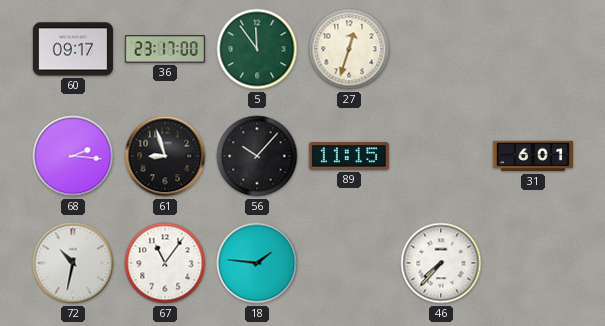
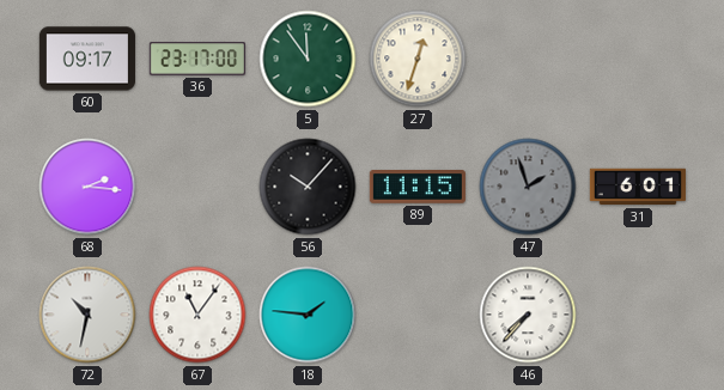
61: 8:57 -> none (165, 156)
47: none -> 1:57 (528, 187)
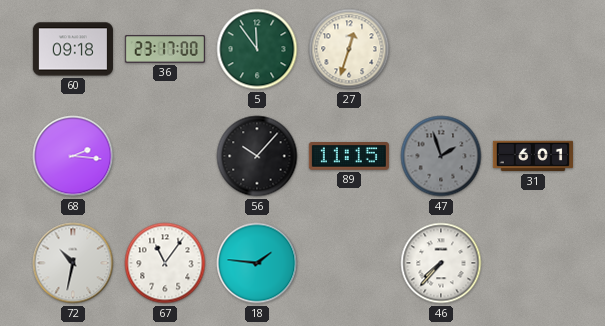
60: 09:17 -> 09:18 (73, 49)
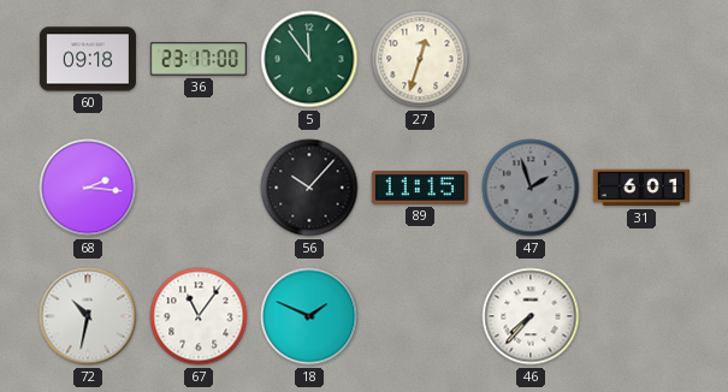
18: 1:46 -> 1:49 (309, 316)
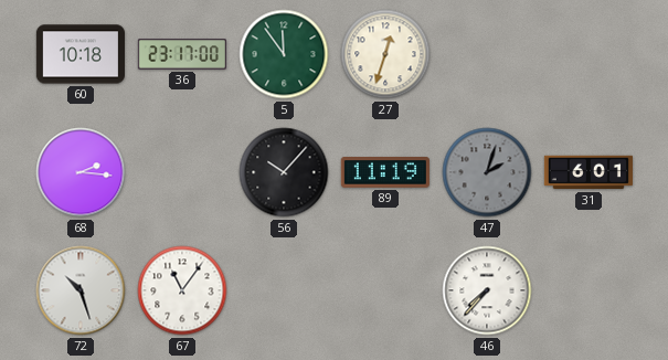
60: 09:18 -> 10:18 (81, 54)
89: 11:15 -> 11:19 (385, 172)
47: 1:57 -> 2:03 (487, 172)
72: 10:32 -> 10:27 (81, 290)
18: 1:49 -> none (309, 316)
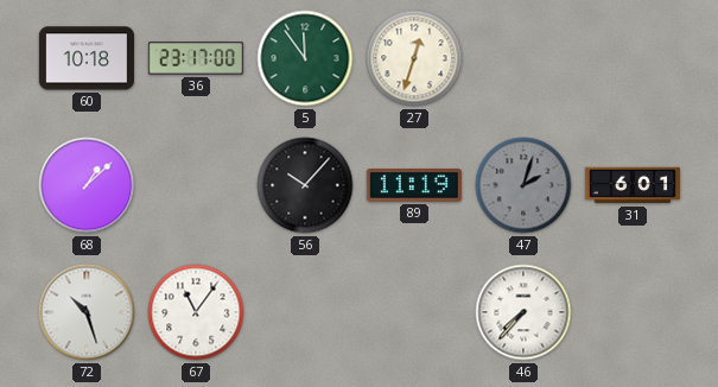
68: 2:16 -> 1:08 (87, 185)
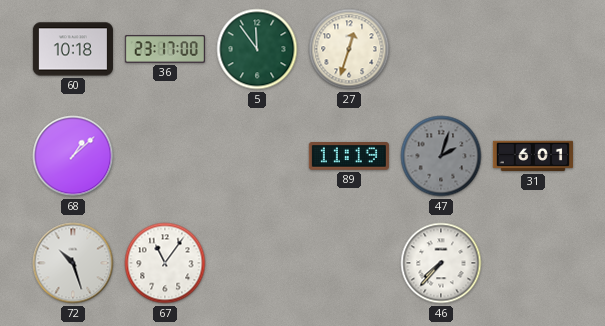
56: 10:07 -> none (305, 185)
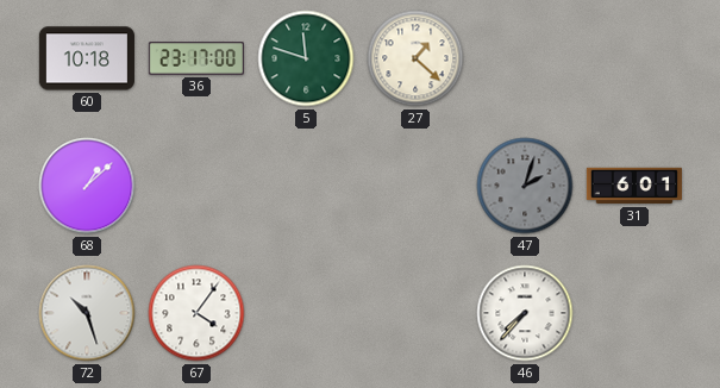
5: 11:54 -> 11:48 (306, 58)
27: 12:33 -> 1:22 (415, 58)
89: 11:19 -> none (349, 156)
67: 11:06 -> 4:06 (196, 313)
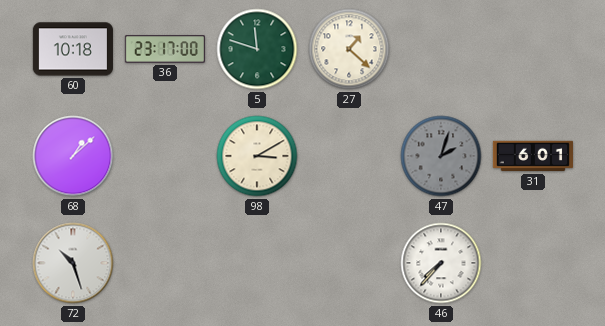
98: none -> 3:10 (257, 156)
67: 4:06 -> none (196, 313)
